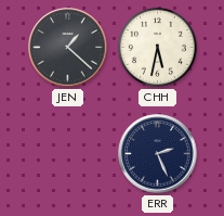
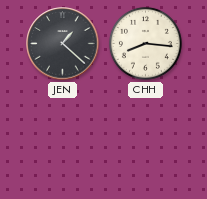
CHH: 5:32 -> 8:16 (145, 43)
ERR: 2:26 -> none (158, 154)
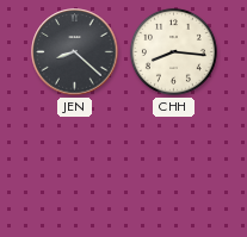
JEN: 1:22 -> 8:22 (75, 52)
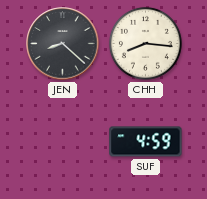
SUF: none -> 4:59 (146, 142)
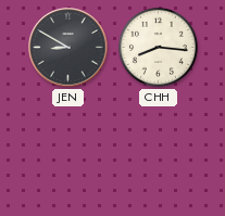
JEN: 8:22 -> 8:50 (68, 48)
SUF: 4:59 -> none (146, 142)
